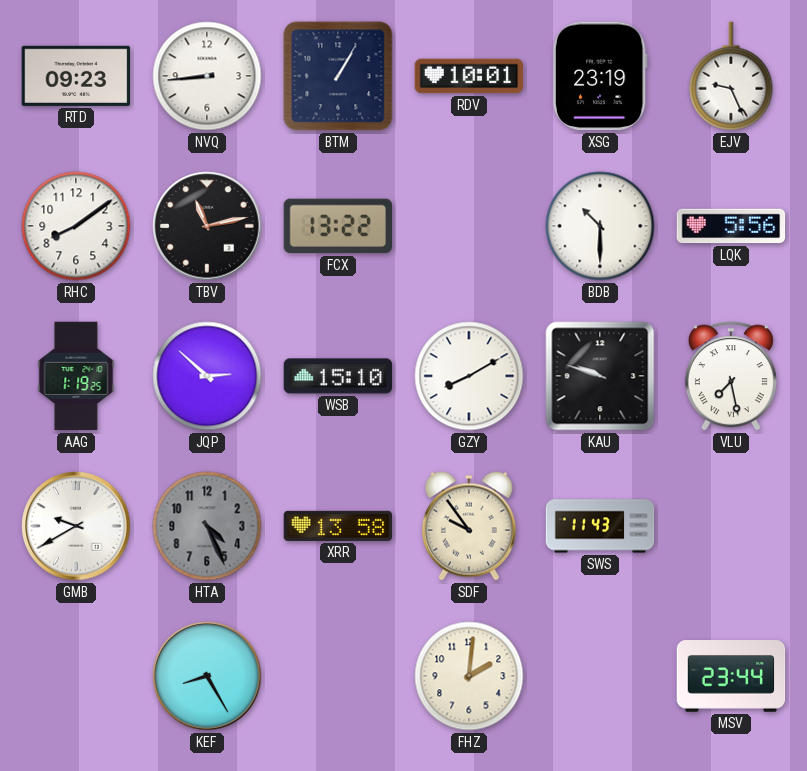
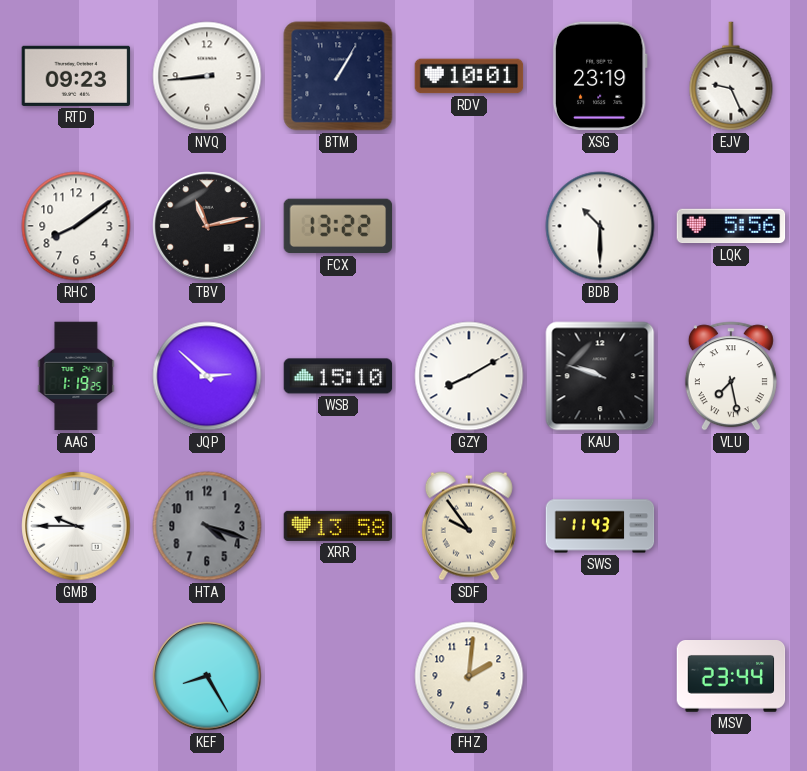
GMB: 9:40 -> 9:45 (76, 526)
HTA: 4:26 -> 4:18 (207, 526)
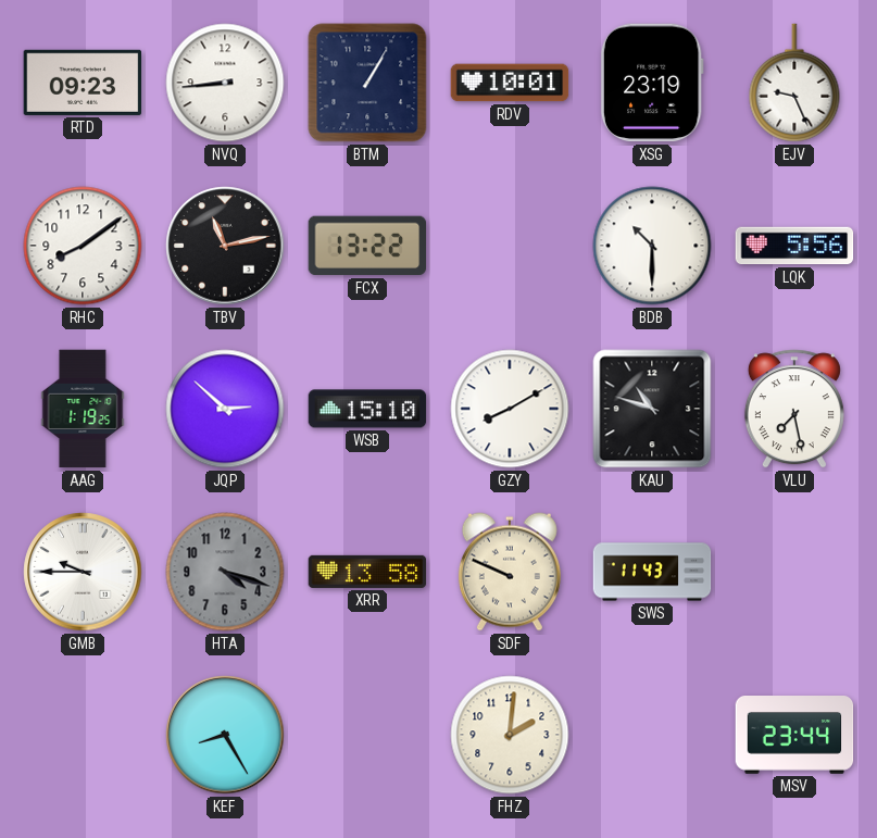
KAU: 9:48 -> 10:48 (652, 409)
SDF: 9:54 -> 9:49 (510, 572)
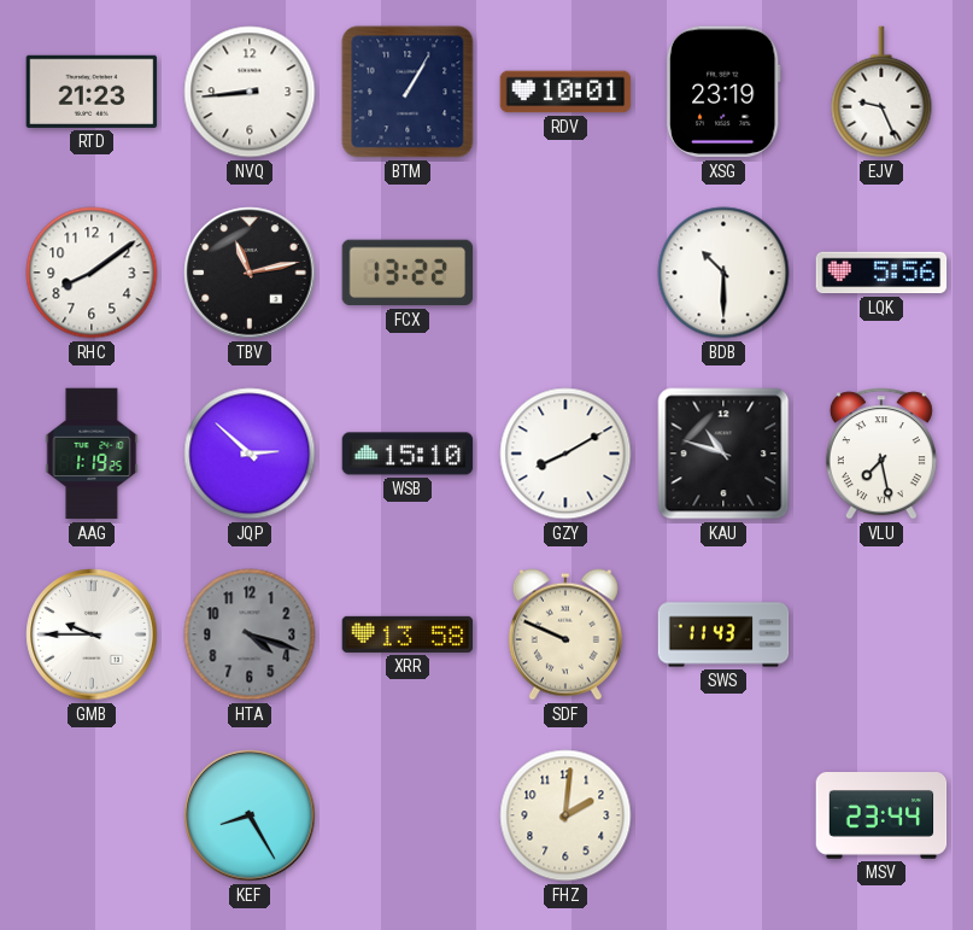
RTD: 09:23 -> 21:23 (92, 92)
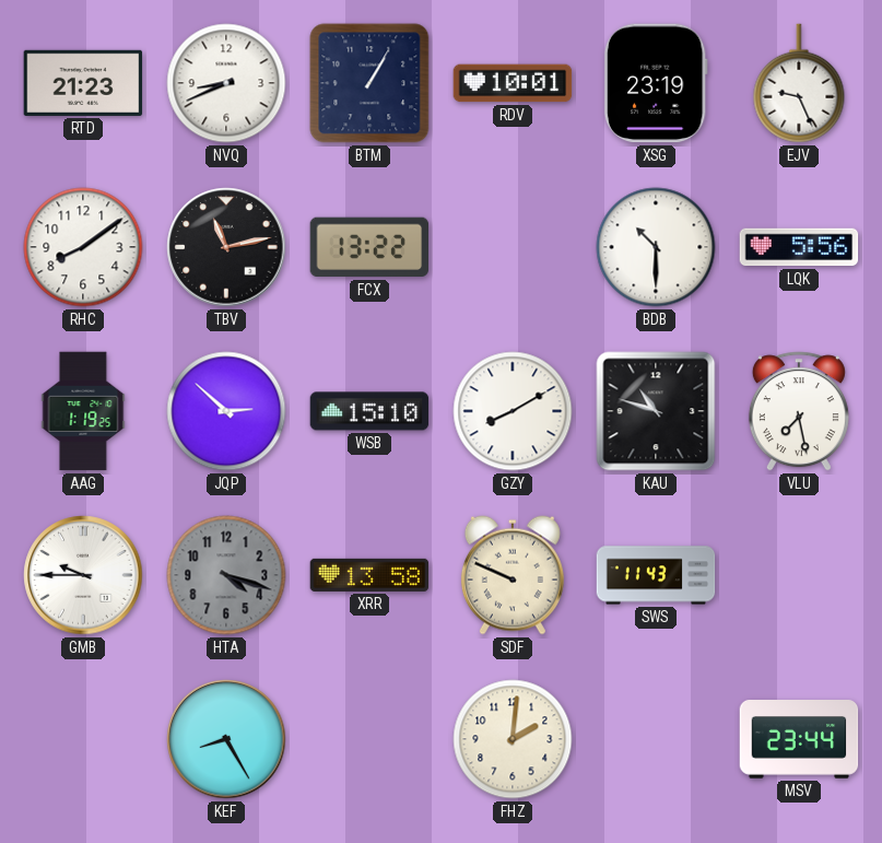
NVQ: 8:44 -> 8:41 (226, 83)
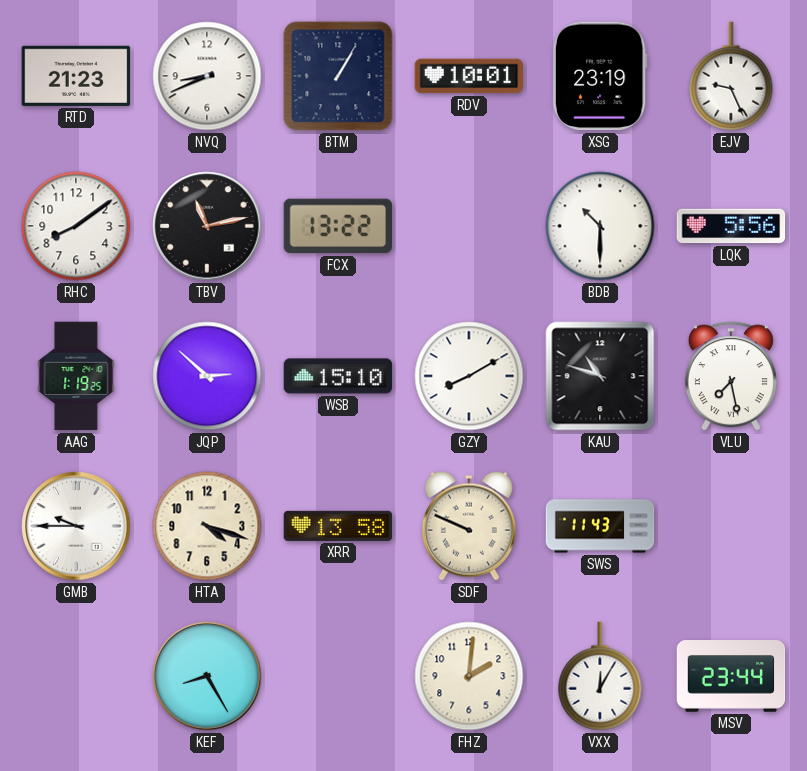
HTA dial: grey -> cream (207, 526)
VXX: none -> 12:05 (600, 676)
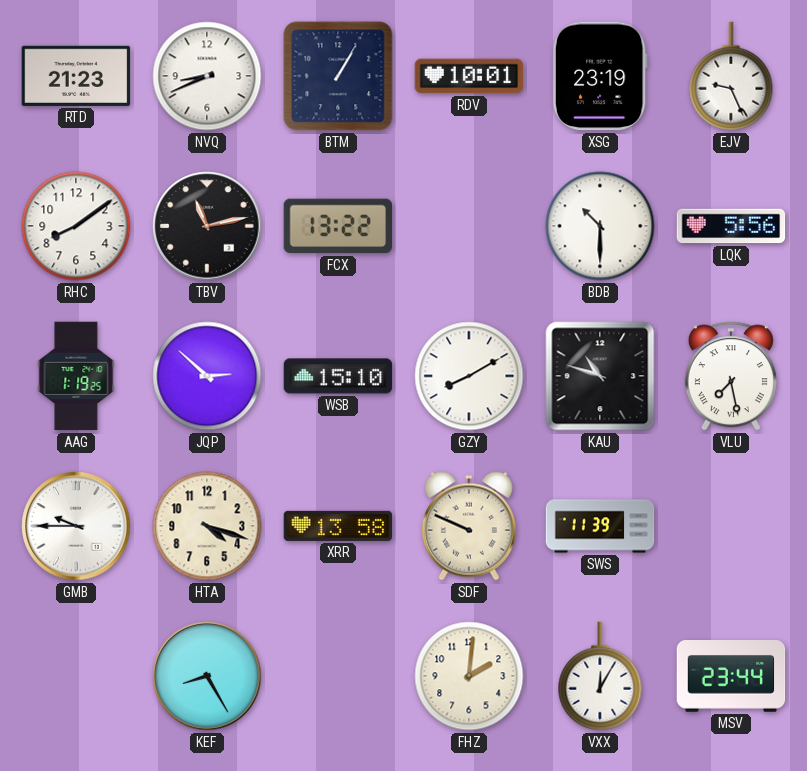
SWS: 11:43 -> 11:39 (600, 526)
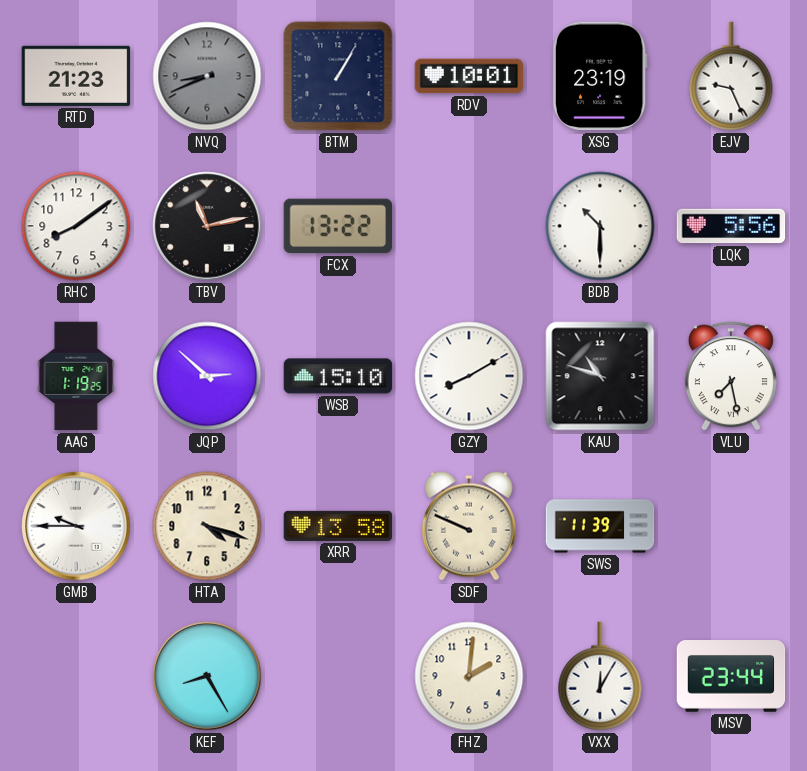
NVQ dial: white -> grey (207, 76)
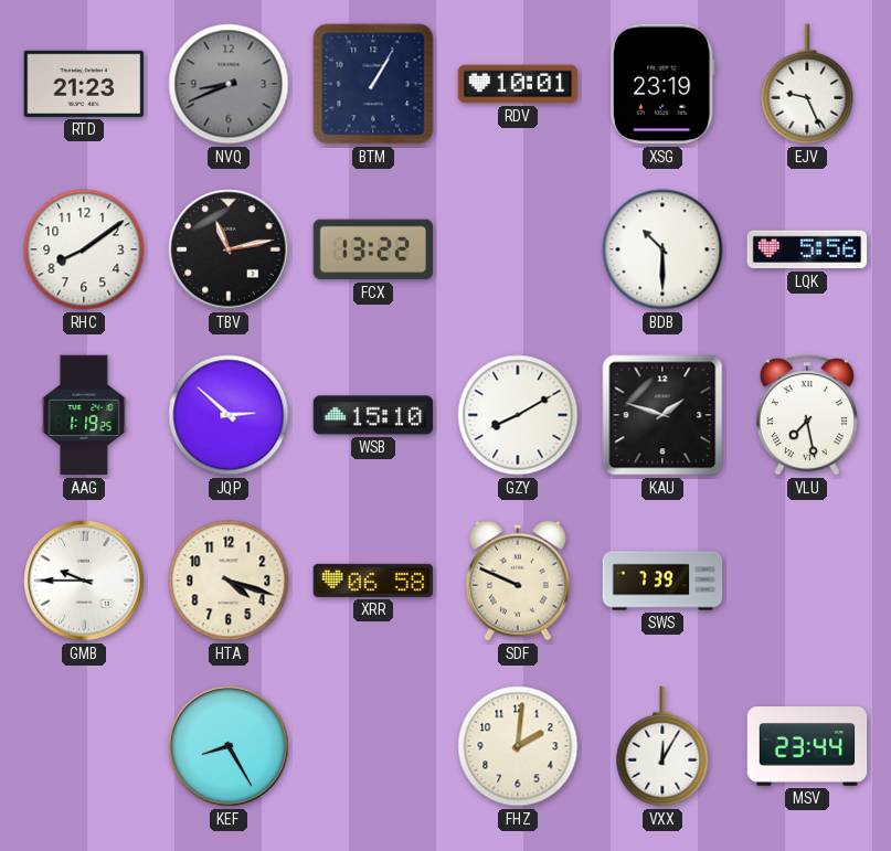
KAU: 10:48 -> 1:48 (662, 415)
XRR: 13:58 -> 06:58 (373, 581)
SWS: 11:39 -> 7:39 (662, 581)
